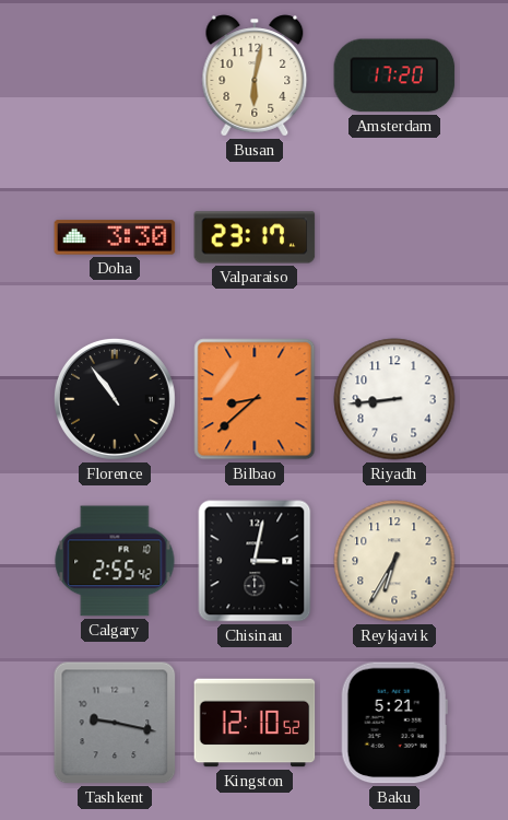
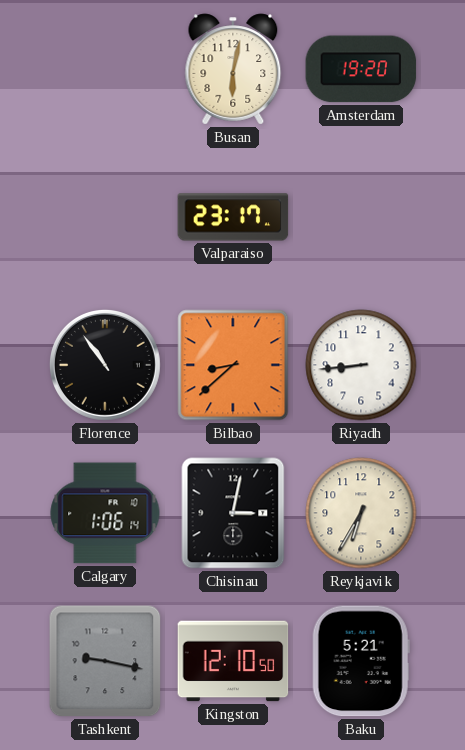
Amsterdam: 17:20 -> 19:20 (361, 69)
Doha: 3:30 -> none (115, 237)
Calgary: 2:55 -> 1:06 (105, 513)
Kingston: 12:10:52 -> 12:10:50 (233, 661)
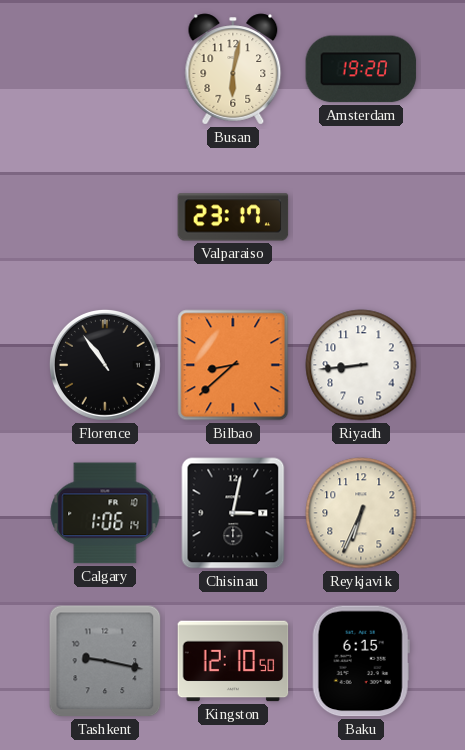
Reykjavik: 6:35 -> 6:34 (361, 513)
Baku: 5:21 -> 6:15 (361, 661)
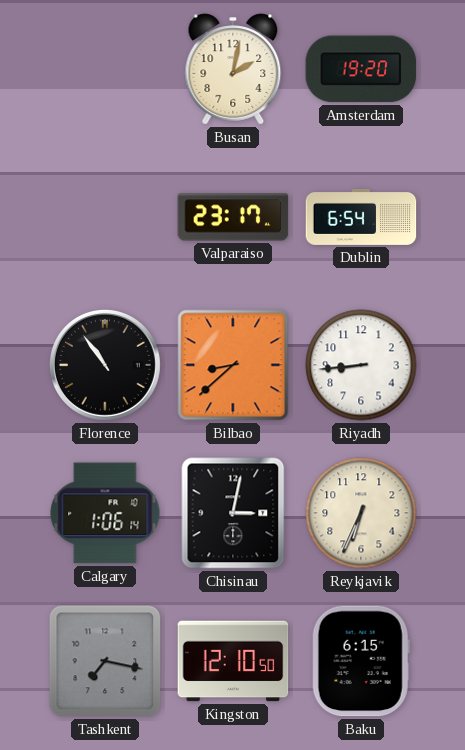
Busan: 6:02 -> 2:02 (233, 69)
Dublin: none -> 6:54 (361, 217)
Tashkent: 9:17 -> 7:17 (105, 661)
